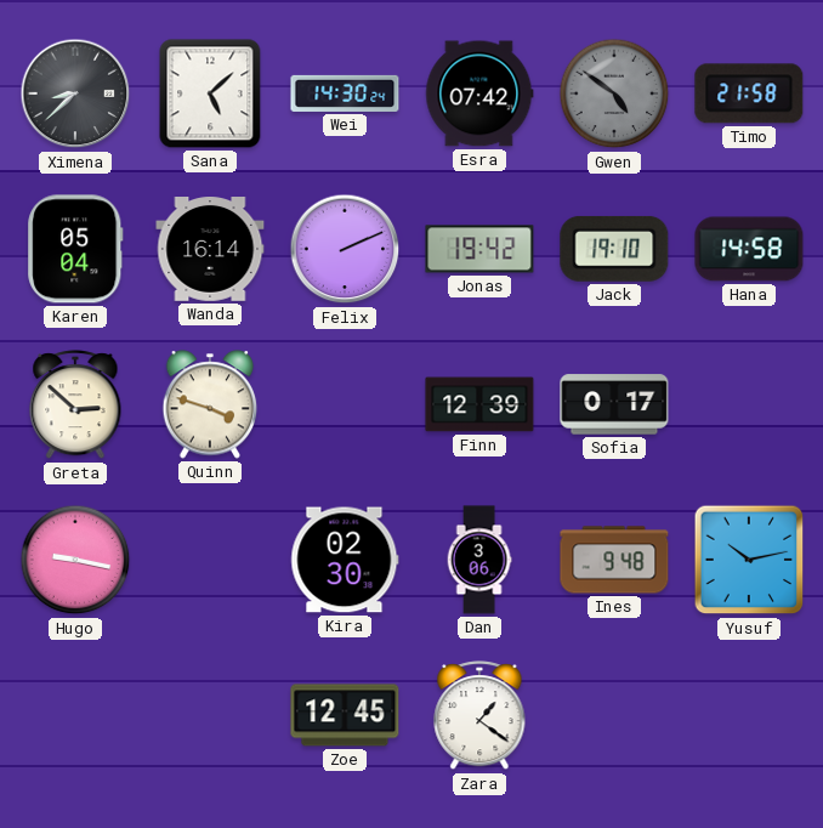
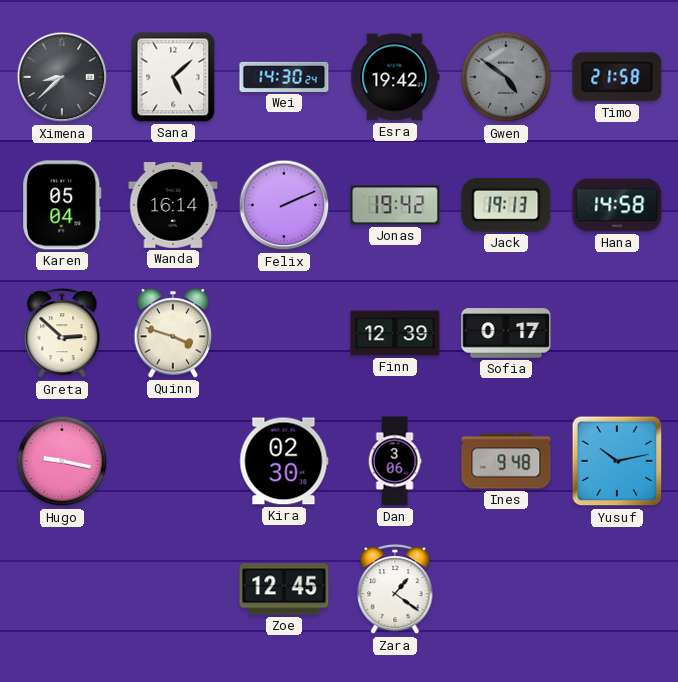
Esra: 07:42 -> 19:42 (395, 77)
Jack: 19:10 -> 19:13 (506, 205)
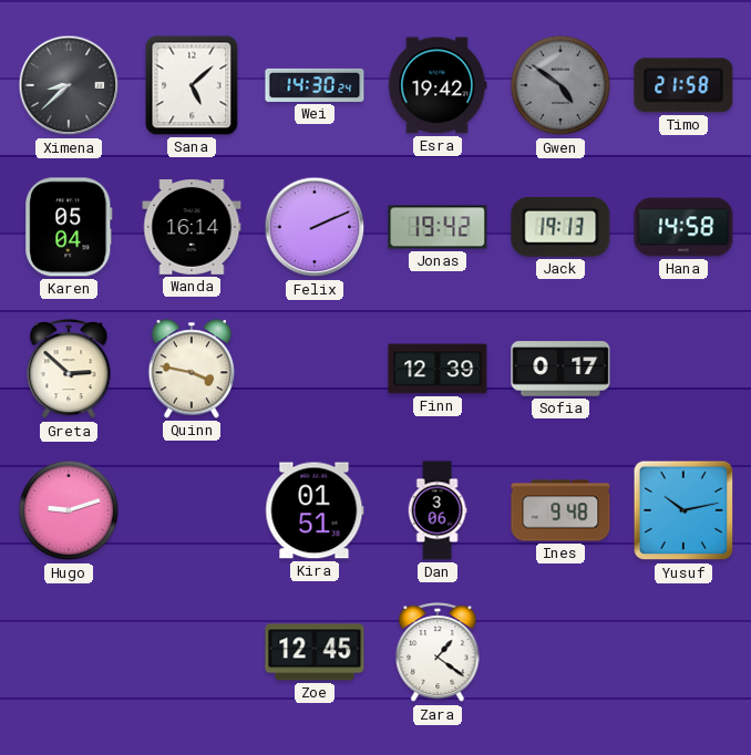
Quinn: 3:48 -> 3:47 (192, 369)
Hugo: 9:17 -> 9:12 (69, 510)
Kira: 02:30 -> 01:51 (315, 510)
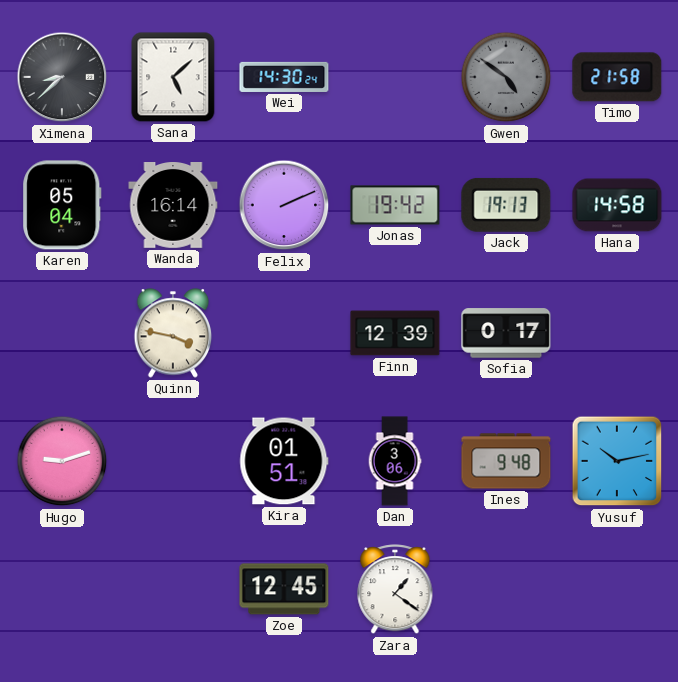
Esra: 19:42 -> none (438, 85)
Greta: 2:52 -> none (69, 370)
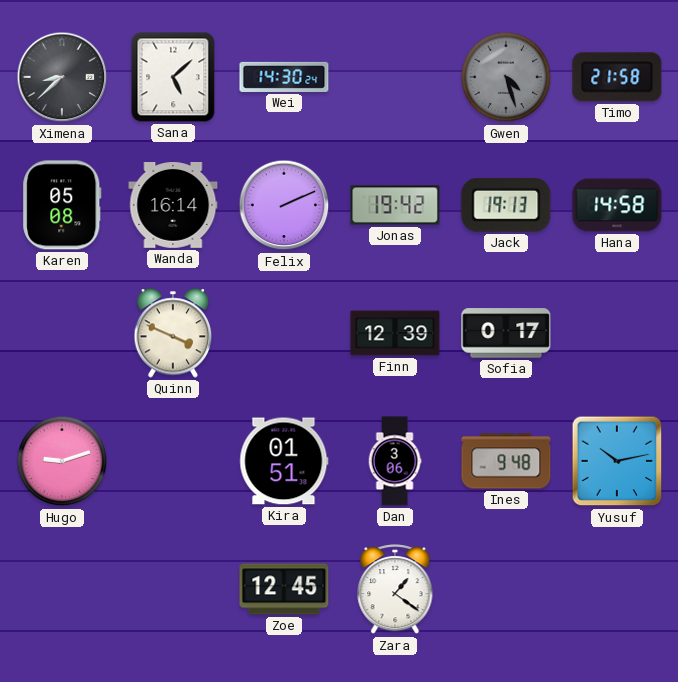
Gwen: 4:51 -> 4:27 (506, 77)
Karen: 05:04 -> 05:08 (62, 205)
Quinn: 3:47 -> 3:49 (173, 333)
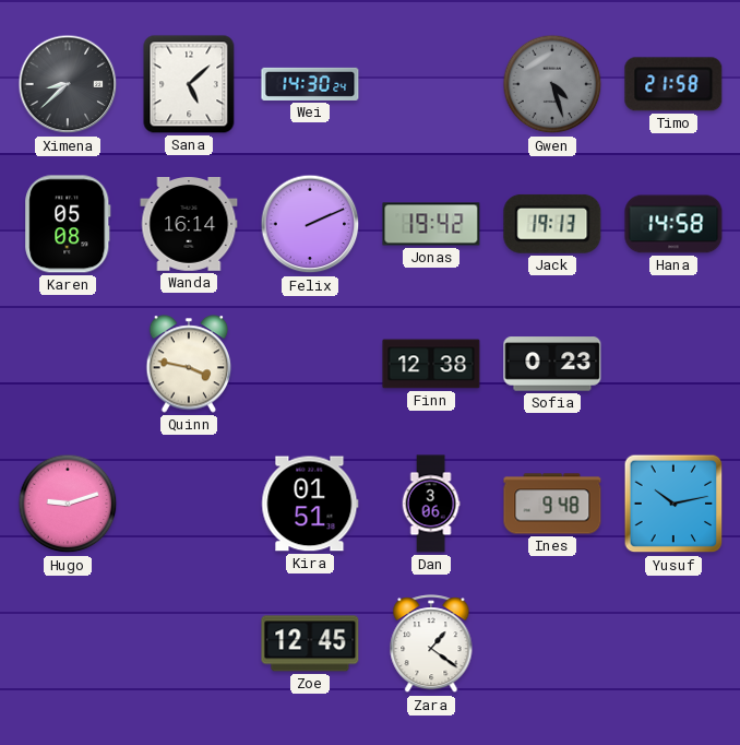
Quinn: 3:49 -> 3:47 (189, 364)
Finn: 12:39 -> 12:38 (431, 364)
Sofia: 0:17 -> 0:23 (552, 364)
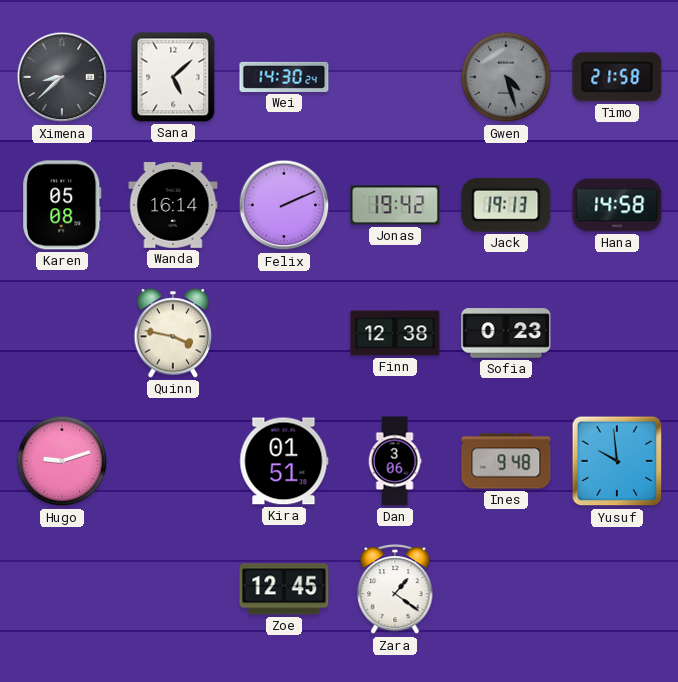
Yusuf: 10:13 -> 9:59 (617, 461)
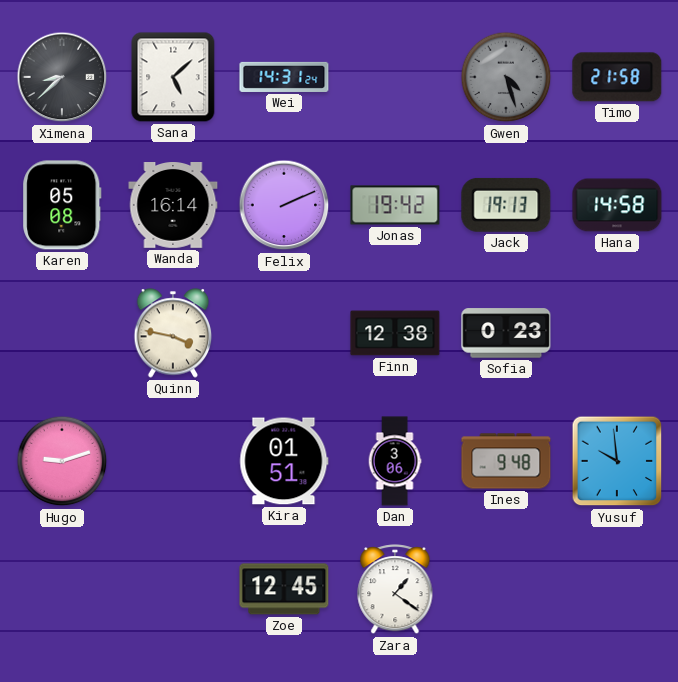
Wei: 14:30 -> 14:31 (284, 77)
